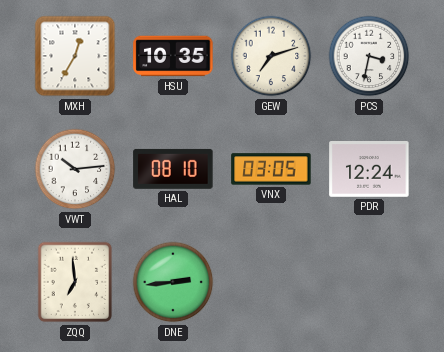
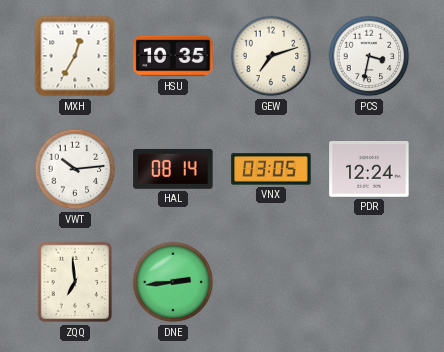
HAL: 08:10 -> 08:14 (173, 169)
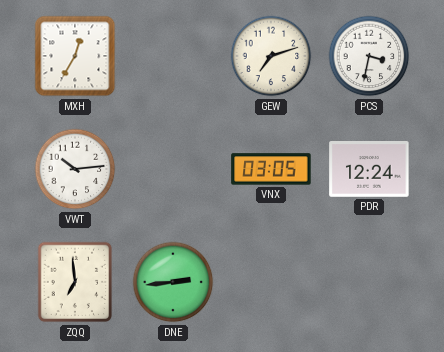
HSU: 10:35 -> none (173, 56)
HAL: 08:14 -> none (173, 169)
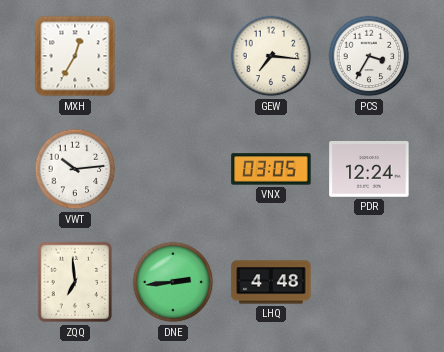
GEW: 7:12 -> 7:16 (271, 56)
PCS: 3:32 -> 3:35 (369, 56)
LHQ: none -> 4:48 (271, 282)
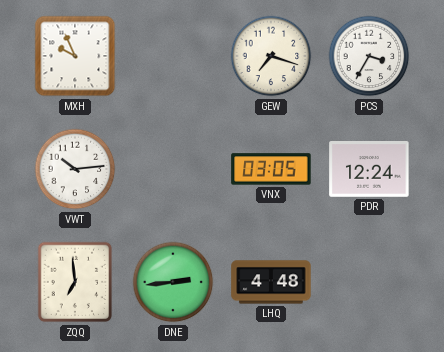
MXH: 12:35 -> 9:56 (75, 56)
GEW: 7:16 -> 7:18 (271, 56)
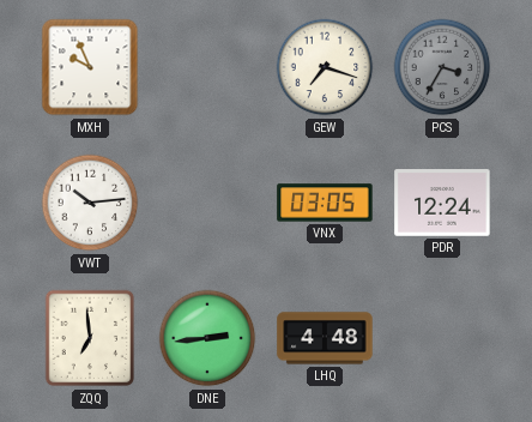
PCS dial: white -> grey (442, 67)
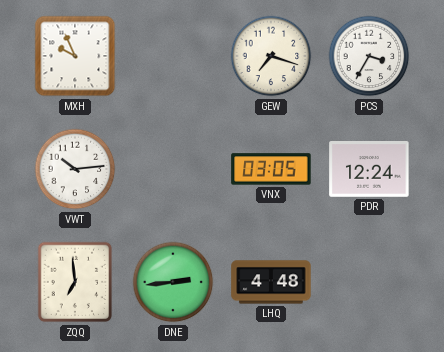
PCS dial: grey -> white (369, 56)
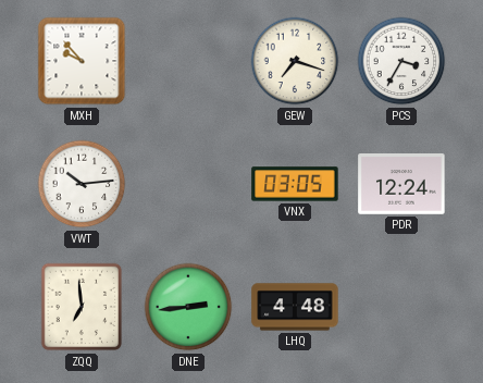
MXH: 9:56 -> 9:53 (82, 61)
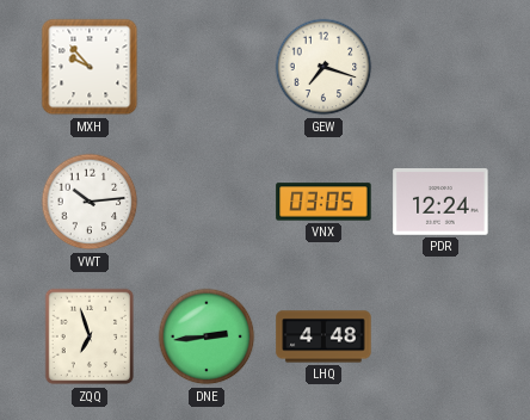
PCS: 3:35 -> none (401, 61)
ZQQ: 6:59 -> 6:57 (90, 336)
